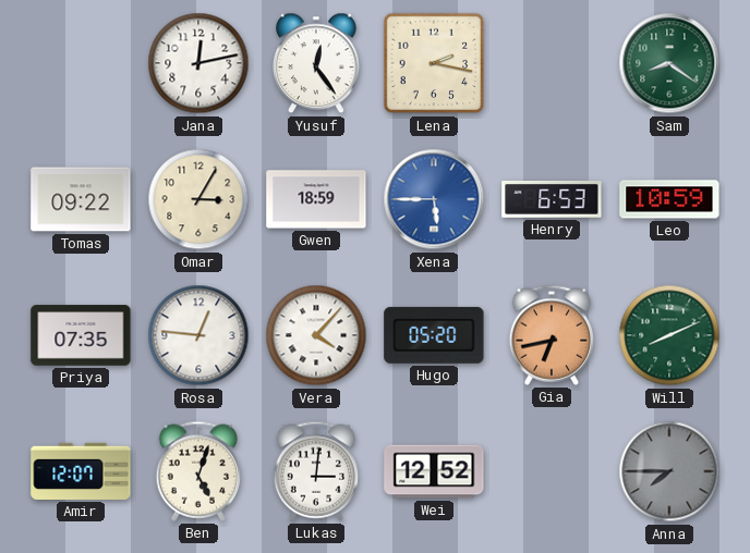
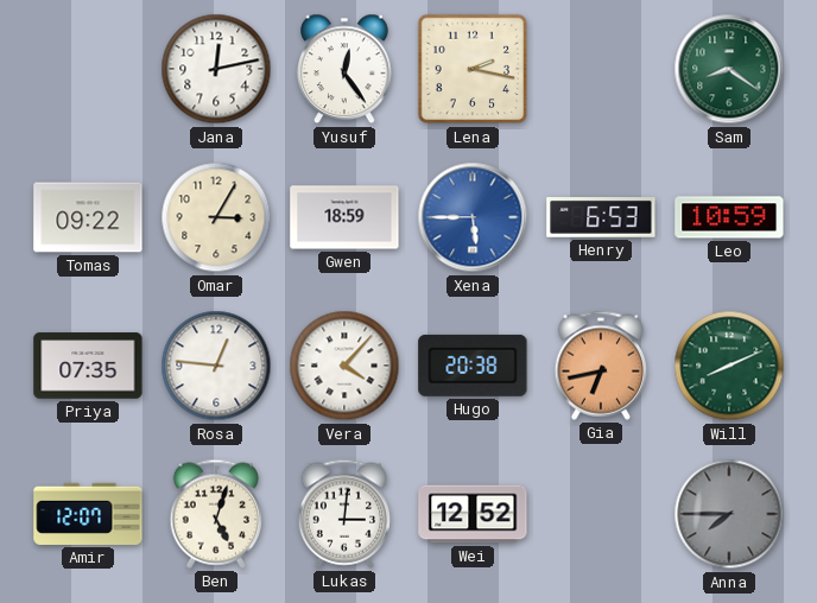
Hugo: 05:20 -> 20:38 (473, 366)
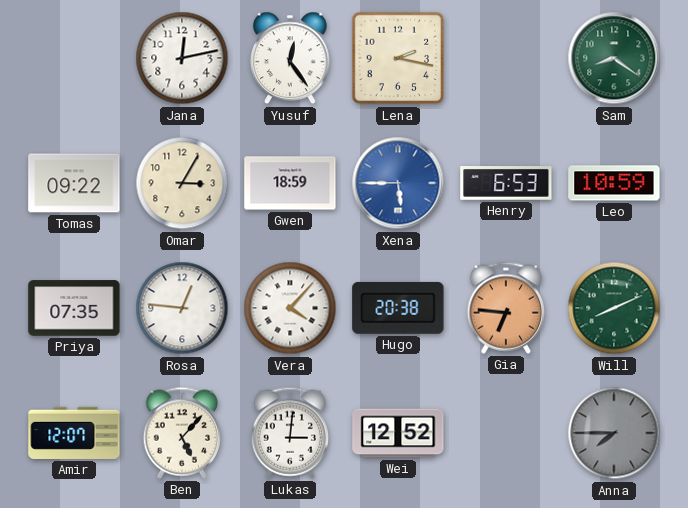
Gia: 6:43 -> 6:46 (506, 308)
Ben: 5:03 -> 5:07 (182, 433)
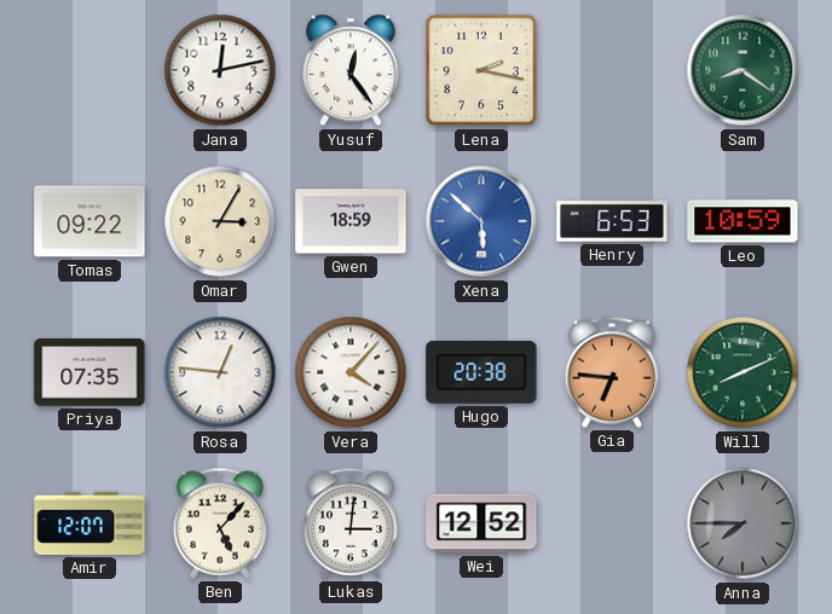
Xena: 5:45 -> 5:52 (481, 221)
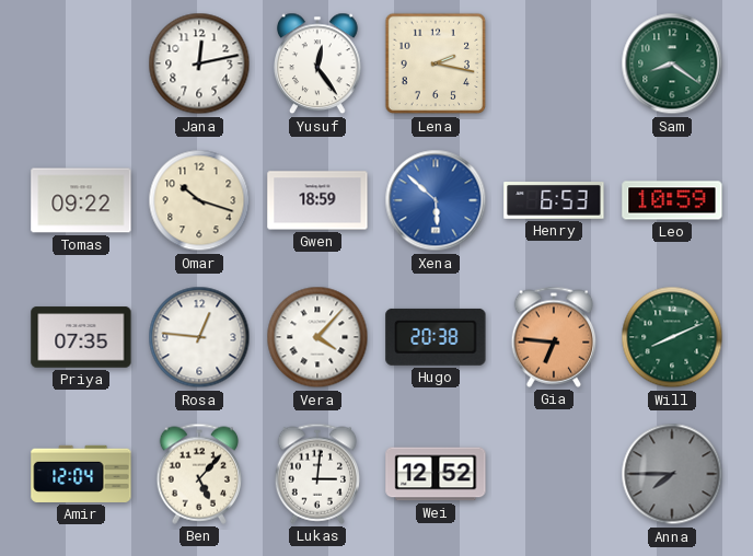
Omar: 3:05 -> 10:18 (199, 200)
Amir: 12:07 -> 12:04 (81, 474)
